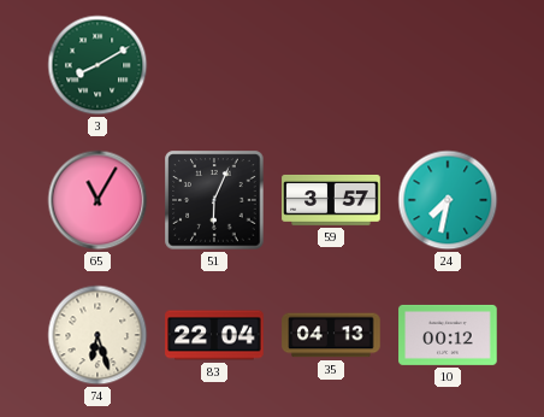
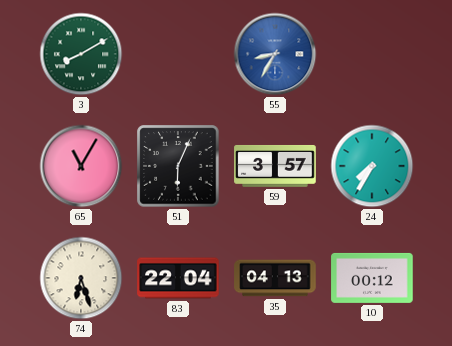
55: none -> 8:35 (275, 54)
24: 7:32 -> 7:35 (372, 166)
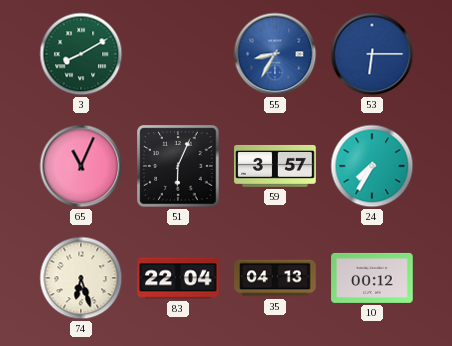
53: none -> 6:15 (372, 54)
65: 11:05 -> 11:04 (81, 166)
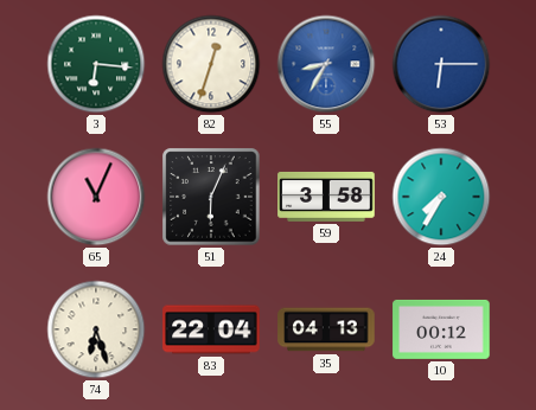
3: 8:10 -> 6:16 (96, 64)
82: none -> 12:33 (211, 64)
59: 3:57 -> 3:58 (326, 197)
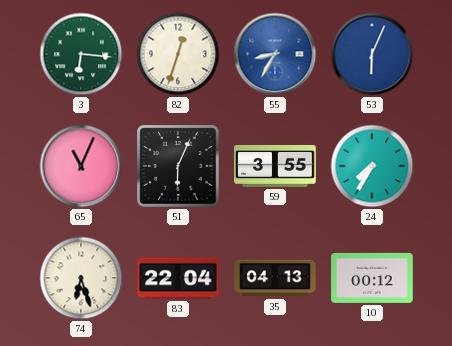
53: 6:15 -> 6:04 (372, 54)
59: 3:58 -> 3:55 (275, 166)
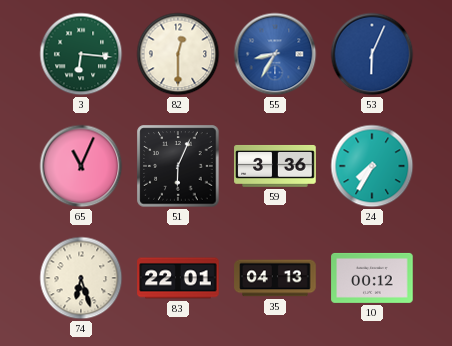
82: 12:33 -> 12:30 (178, 54)
59: 3:55 -> 3:36 (275, 166)
83: 22:04 -> 22:01 (178, 278)
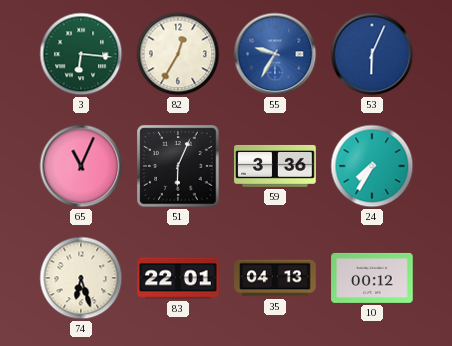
82: 12:30 -> 12:35 (178, 54)
55: 8:35 -> 9:35 (275, 54)
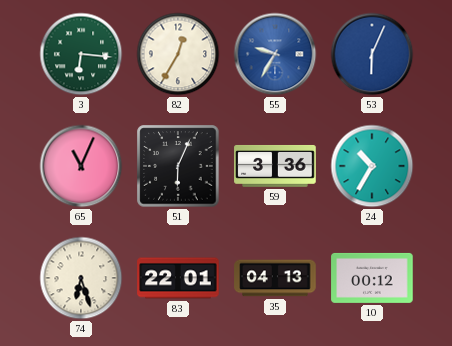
24: 7:35 -> 10:35 (372, 166)
